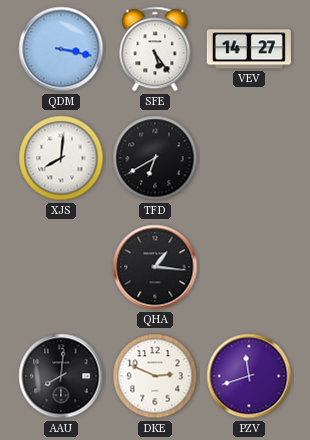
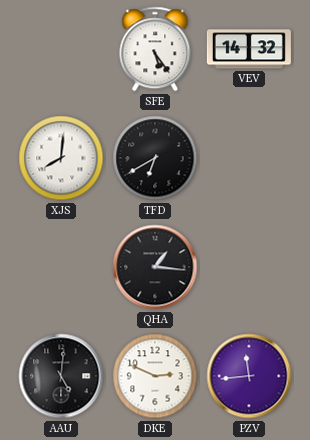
QDM: 3:17 -> none (61, 49)
VEV: 14:27 -> 14:32 (249, 49)
AAU: 8:01 -> 5:01 (61, 376)
PZV: 11:42 -> 11:44 (249, 376)
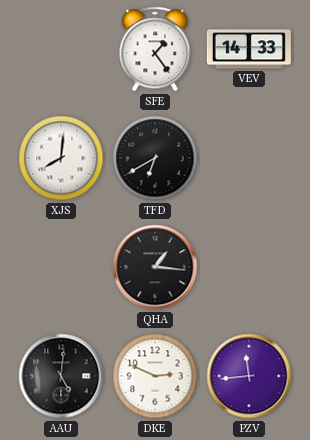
SFE: 5:24 -> 1:24 (155, 49)
VEV: 14:32 -> 14:33 (249, 49)
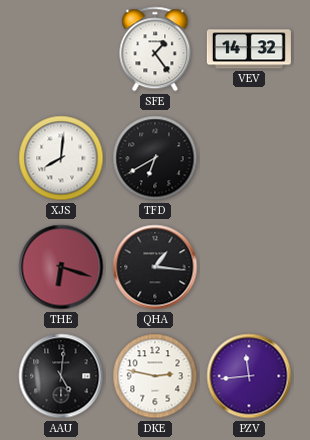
VEV: 14:33 -> 14:32 (249, 49)
THE: none -> 6:18 (61, 267)
DKE: 2:49 -> 2:47 (155, 376)
